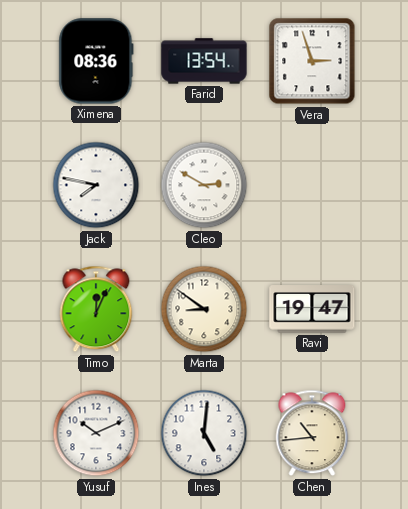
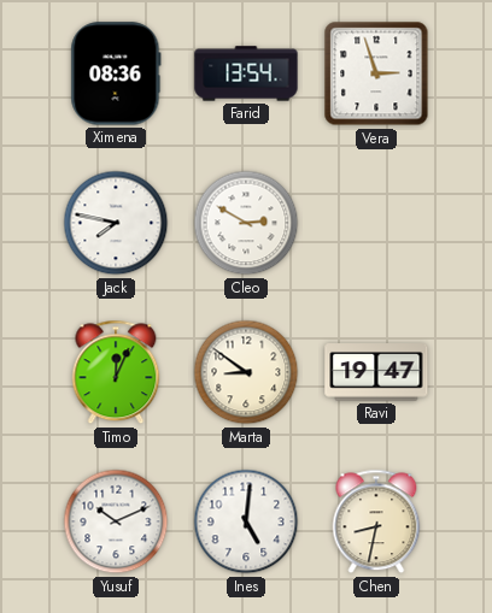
Chen: 10:44 -> 8:32 (376, 521)
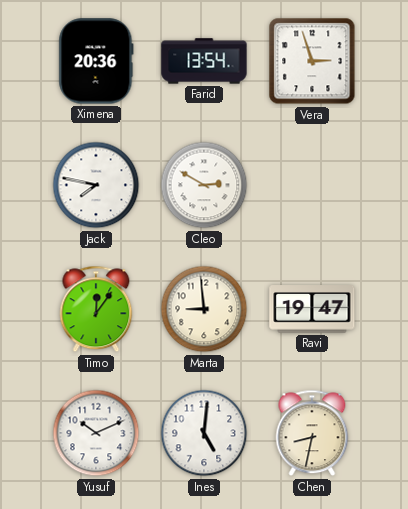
Ximena: 08:36 -> 20:36 (96, 61)
Timo: 12:04 -> 12:06 (96, 309)
Marta: 8:51 -> 8:59 (204, 309)
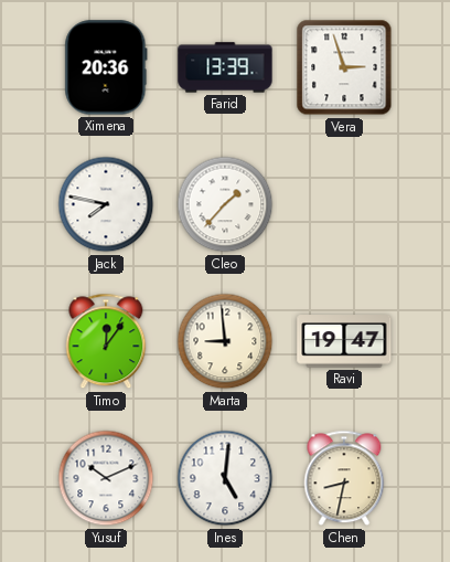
Farid: 13:54 -> 13:39 (225, 67)
Cleo: 2:50 -> 1:37 (225, 204)
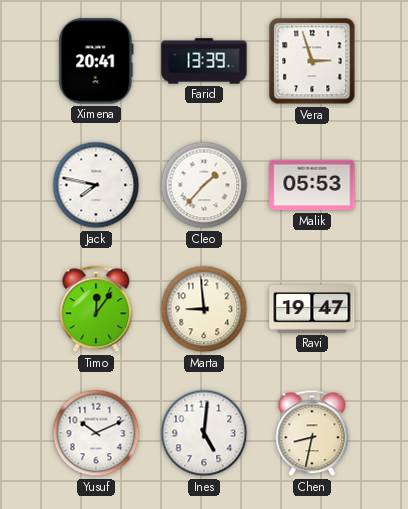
Ximena: 20:36 -> 20:41 (96, 61)
Malik: none -> 05:53 (312, 185)
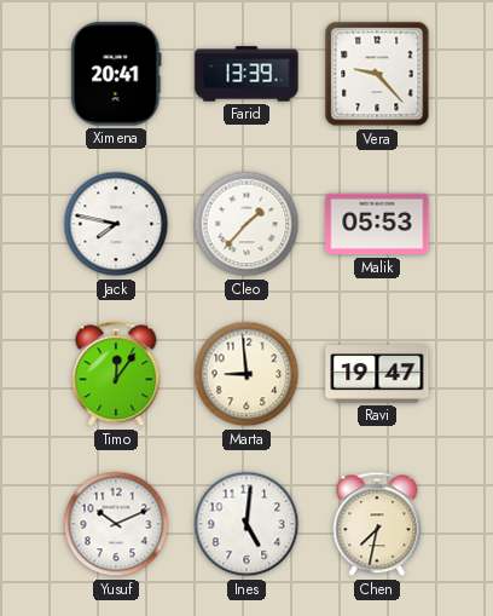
Vera: 2:57 -> 9:23 (377, 74)
Chen: 8:32 -> 7:32 (377, 524)
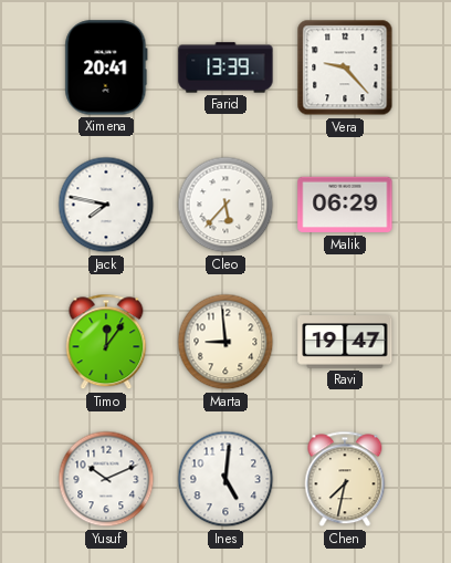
Cleo: 1:37 -> 5:37 (225, 205)
Malik: 05:53 -> 06:29 (345, 205)
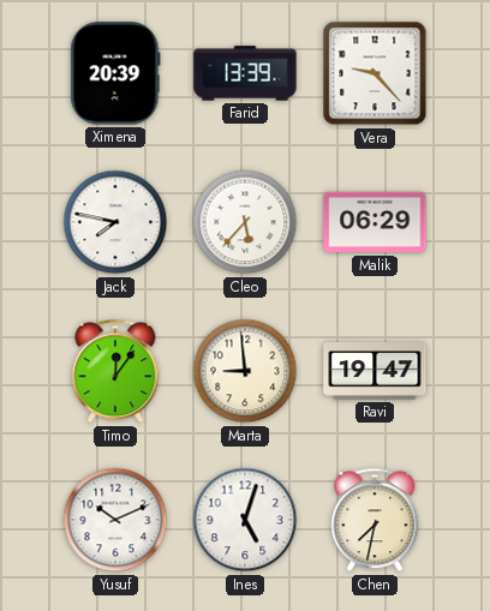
Ximena: 20:41 -> 20:39 (115, 73)
Ines: 5:01 -> 5:03 (245, 520)
